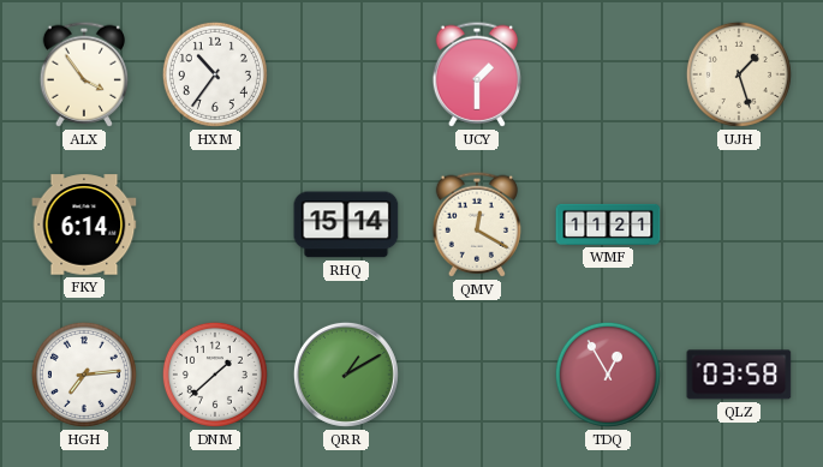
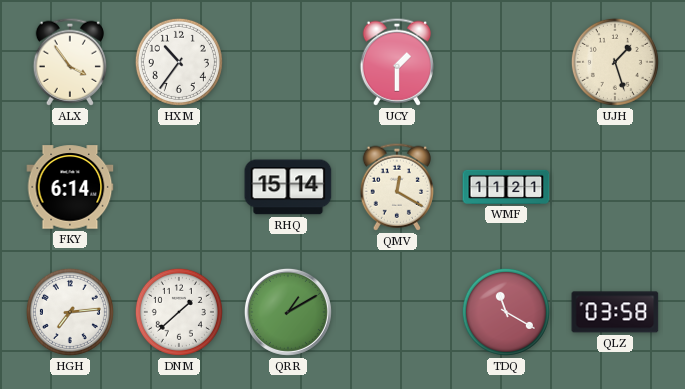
TDQ: 12:55 -> 11:20 (506, 312)
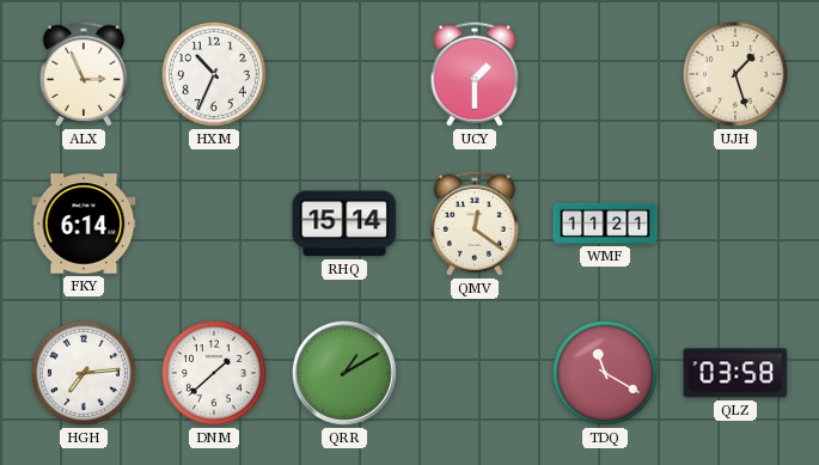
ALX: 3:54 -> 2:56 (82, 74)
HXM: 10:36 -> 10:34 (214, 74)
QMV: 12:20 -> 12:21 (473, 224)
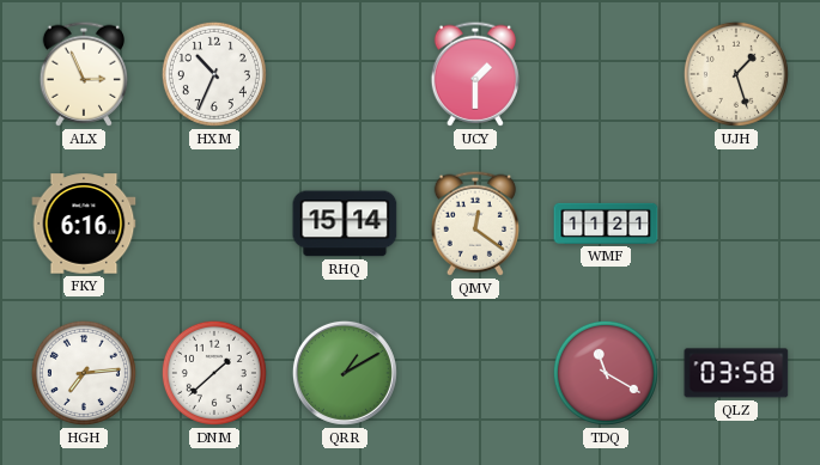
FKY: 6:14 -> 6:16 (84, 224)
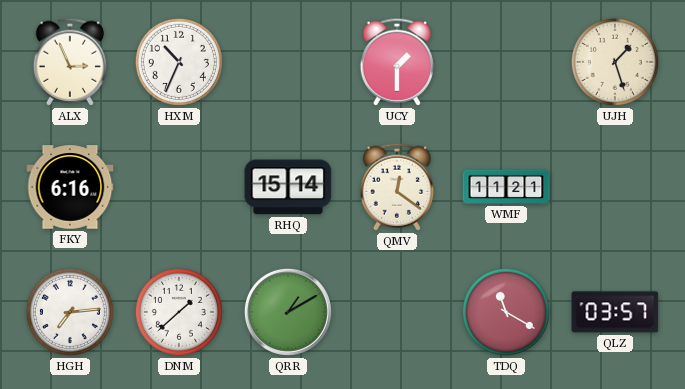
QLZ: 03:58 -> 03:57 (615, 312)
